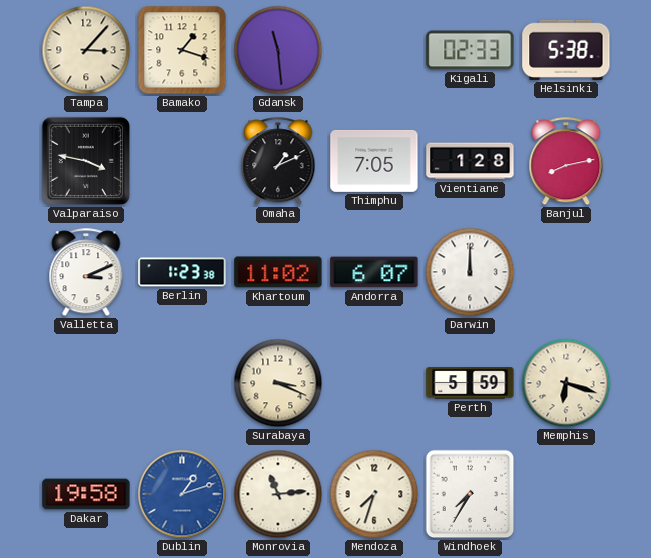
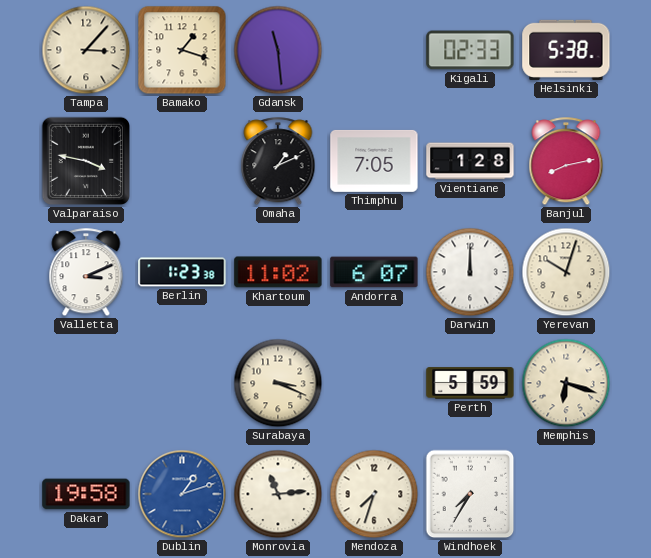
Yerevan: none -> 10:03 (566, 272)
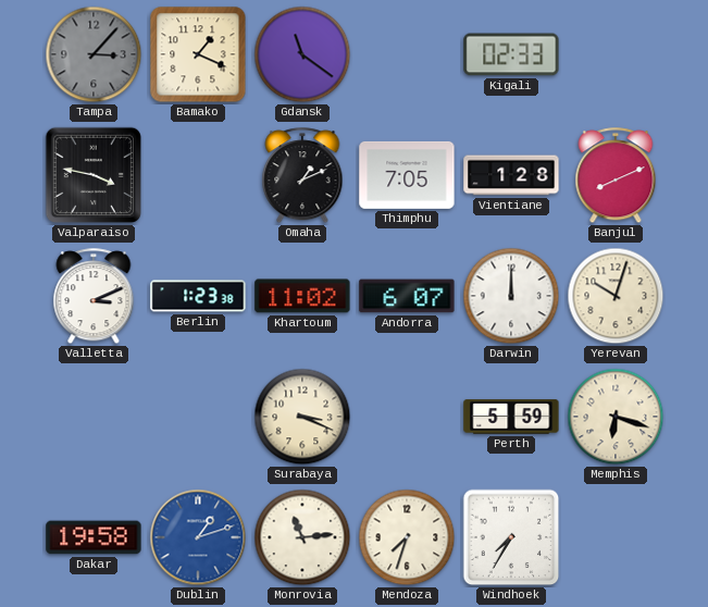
Tampa dial: cream -> grey (94, 54)
Bamako: 1:18 -> 1:19 (198, 54)
Gdansk: 11:29 -> 11:21 (302, 54)
Helsinki: 5:38 -> none (566, 50)
Banjul: 8:13 -> 8:11 (616, 176)
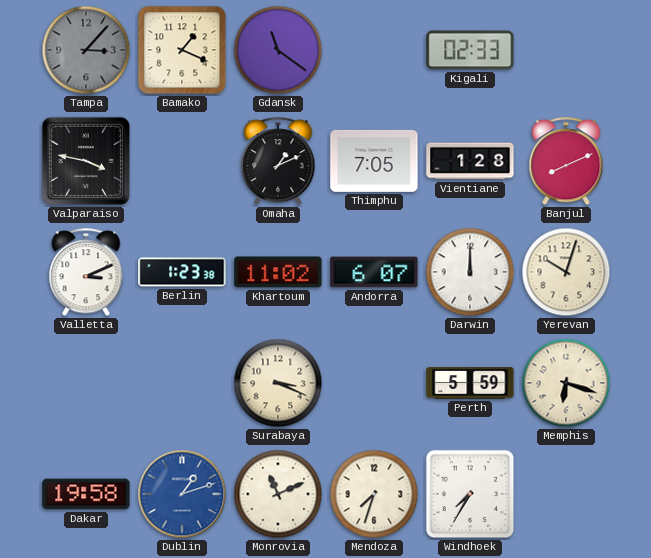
Monrovia: 11:14 -> 11:11 (278, 494)
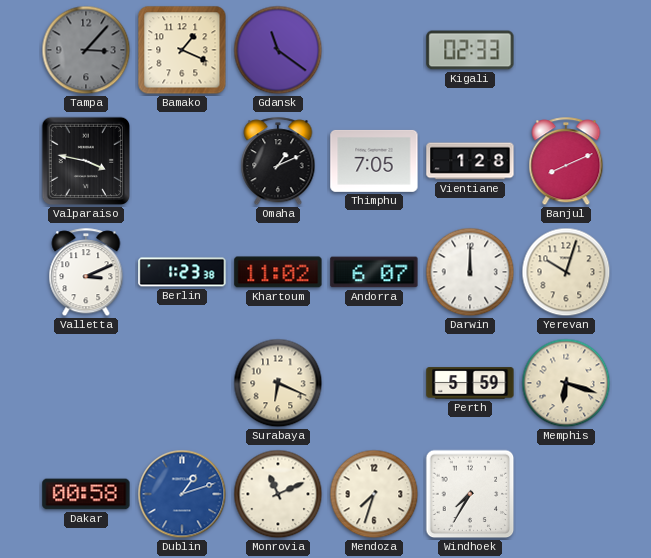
Surabaya: 3:19 -> 6:19 (278, 383)
Dakar: 19:58 -> 00:58 (86, 494)
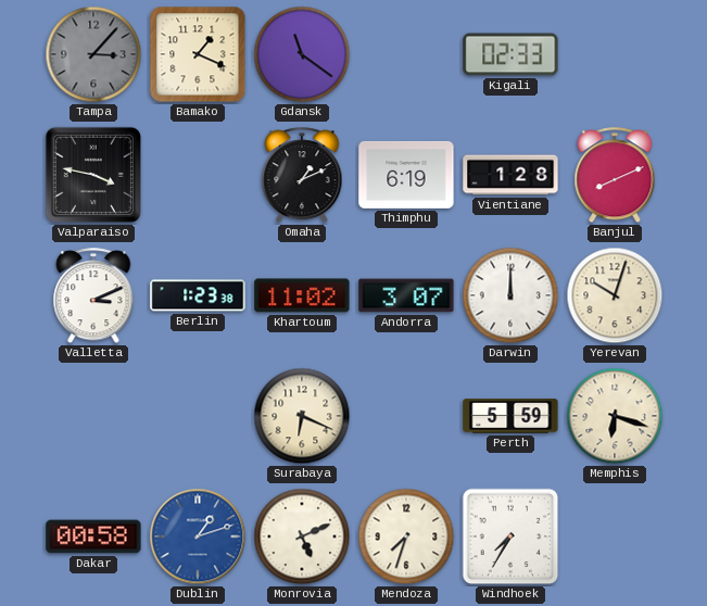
Thimphu: 7:05 -> 6:19 (406, 175)
Andorra: 6:07 -> 3:07 (406, 295)
Monrovia: 11:11 -> 5:11 (302, 536)
